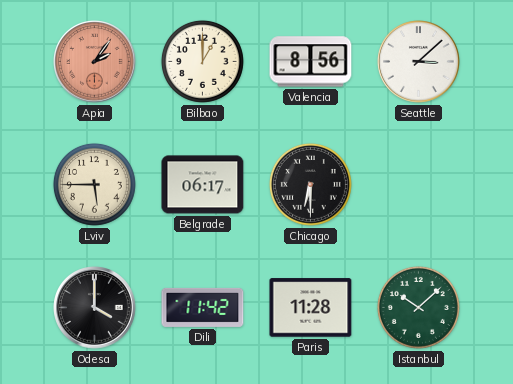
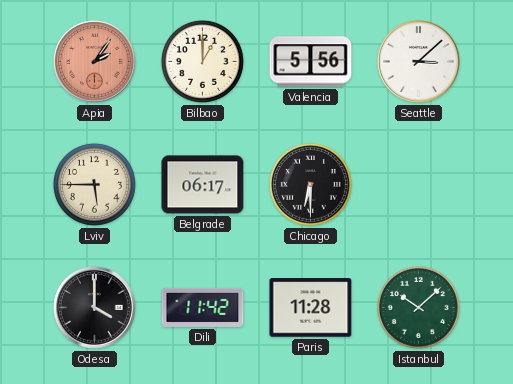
Valencia: 8:56 -> 5:56 (311, 62)
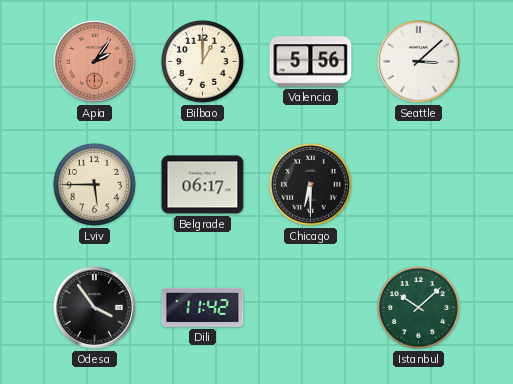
Odesa: 4:00 -> 3:54 (95, 308)
Paris: 11:28 -> none (311, 308)
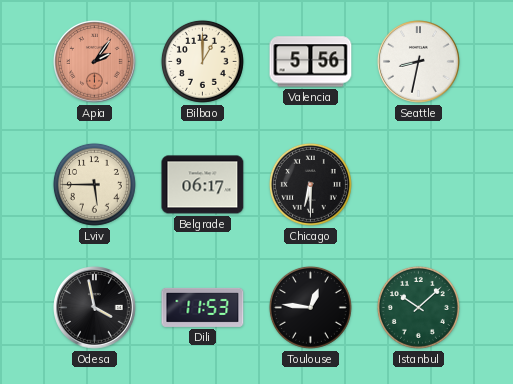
Seattle: 3:08 -> 8:32 (419, 62)
Odesa: 3:54 -> 3:58 (95, 308)
Dili: 11:42 -> 11:53 (203, 307)
Toulouse: none -> 12:46 (310, 307)
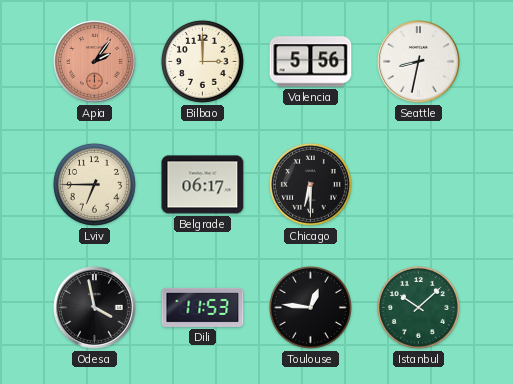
Bilbao: 1:00 -> 3:00 (202, 61)
Lviv: 5:45 -> 6:45 (94, 184)
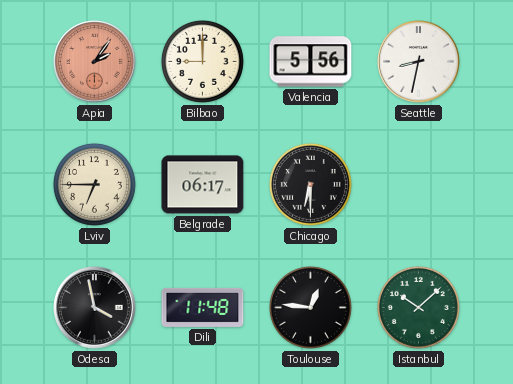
Bilbao: 3:00 -> 9:00 (202, 61)
Dili: 11:53 -> 11:48 (203, 307)
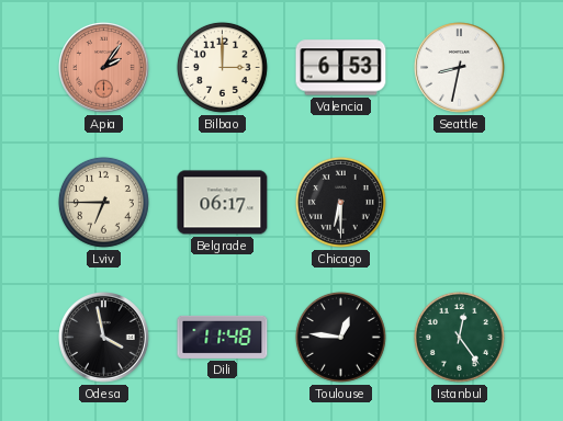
Bilbao: 9:00 -> 3:00 (222, 67)
Valencia: 5:56 -> 6:53 (341, 68)
Istanbul: 10:08 -> 12:24 (459, 337)
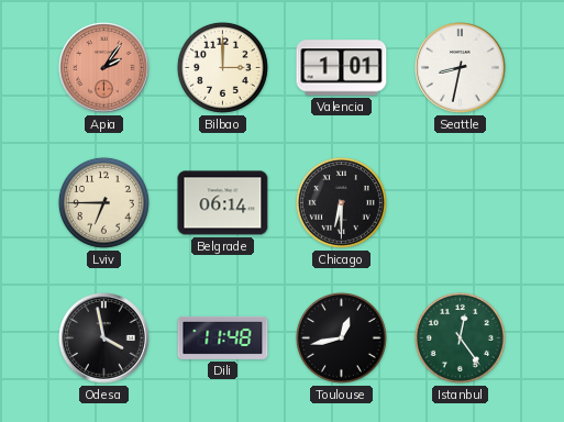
Valencia: 6:53 -> 1:01 (342, 68)
Belgrade: 06:17 -> 06:14 (223, 203)
Toulouse: 12:46 -> 12:43 (341, 337)
